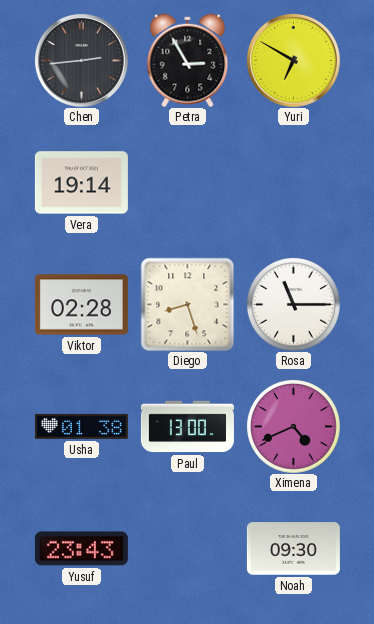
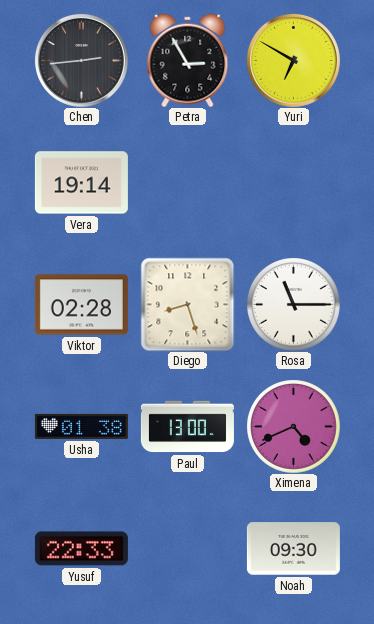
Yusuf: 23:43 -> 22:33 (81, 549)
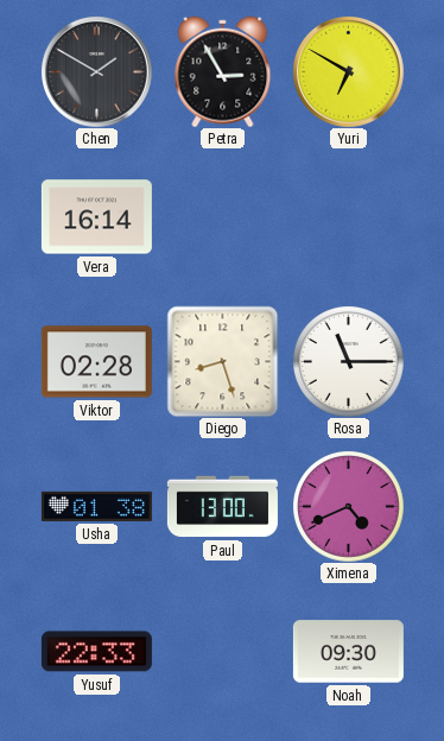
Chen: 2:44 -> 1:50 (96, 71)
Vera: 19:14 -> 16:14 (96, 217)
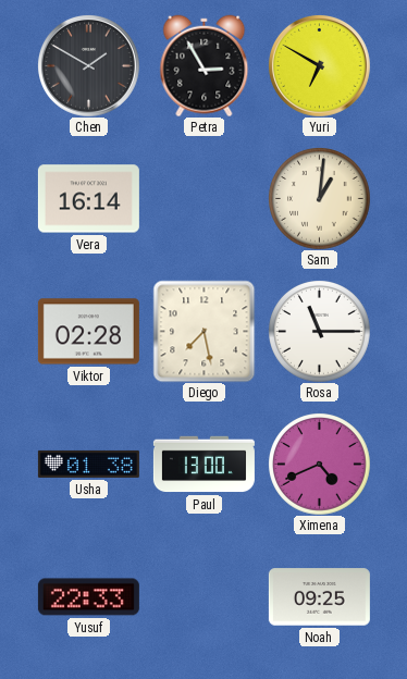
Sam: none -> 1:01 (320, 199)
Diego: 8:27 -> 7:28 (203, 331)
Noah: 09:30 -> 09:25 (319, 597)
